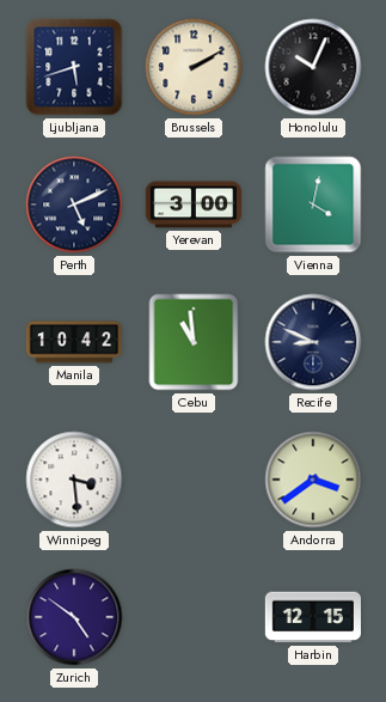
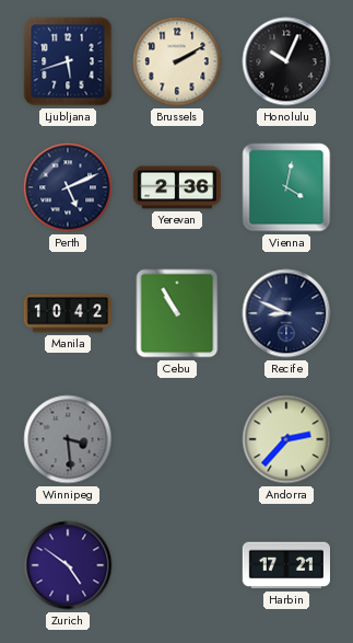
Yerevan: 3:00 -> 2:36 (176, 187)
Cebu: 10:59 -> 10:55 (177, 313)
Winnipeg dial: white -> grey (68, 439)
Andorra: 3:39 -> 2:37 (286, 439)
Harbin: 12:15 -> 17:21 (285, 565)
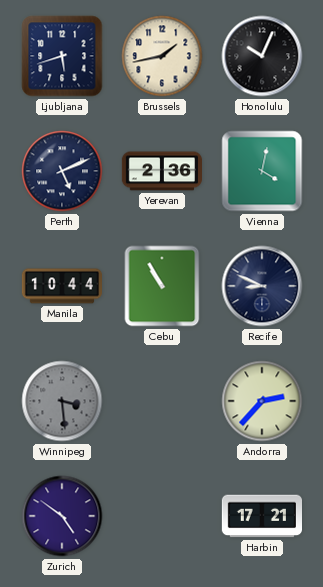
Brussels: 2:10 -> 1:43 (162, 56)
Manila: 10:42 -> 10:44 (61, 286)
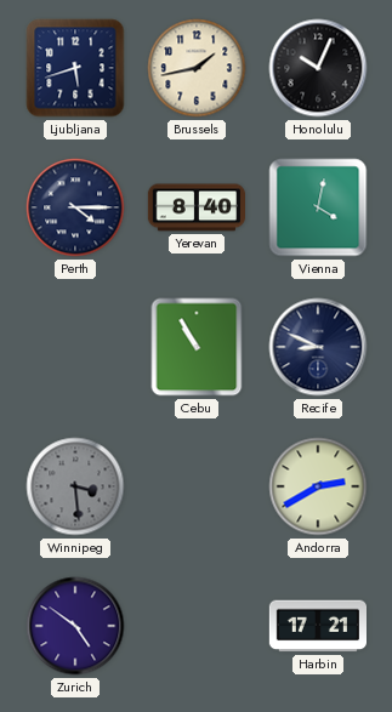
Perth: 5:11 -> 4:15 (75, 207)
Yerevan: 2:36 -> 8:40 (195, 207)
Manila: 10:44 -> none (61, 286)
Andorra: 2:37 -> 2:40 (318, 486)
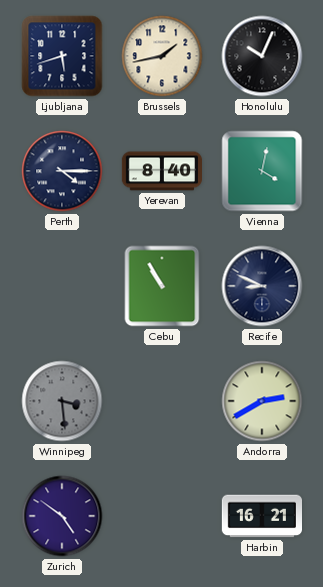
Harbin: 17:21 -> 16:21 (261, 516)
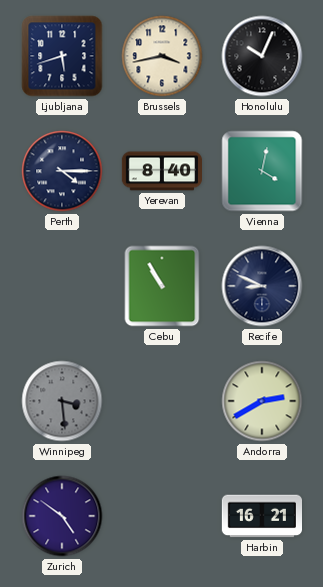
Brussels: 1:43 -> 3:43 (162, 56)
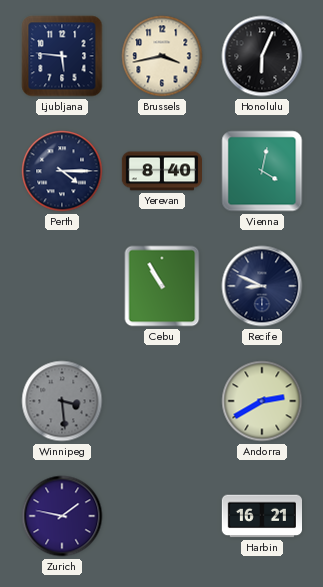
Ljubljana: 5:42 -> 5:46 (62, 56)
Honolulu: 10:04 -> 6:04 (262, 56)
Zurich: 4:51 -> 1:47 (62, 516)
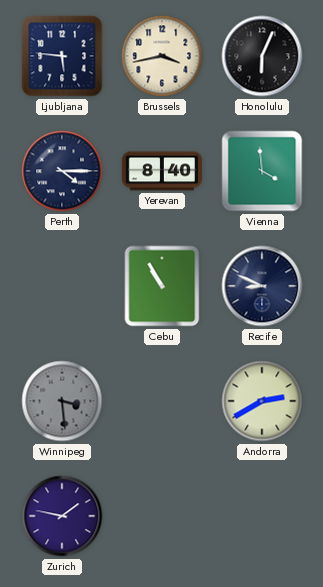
Vienna: 4:02 -> 3:59 (262, 171)
Harbin: 16:21 -> none (261, 516)
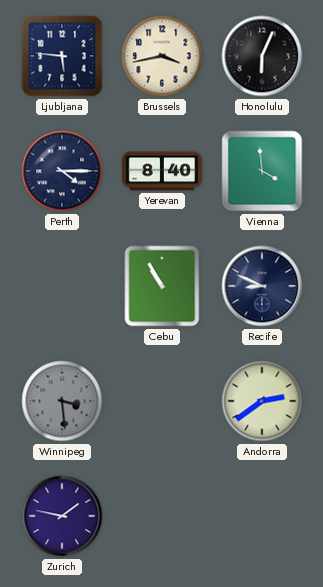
Andorra: 2:40 -> 2:39 (262, 401)
